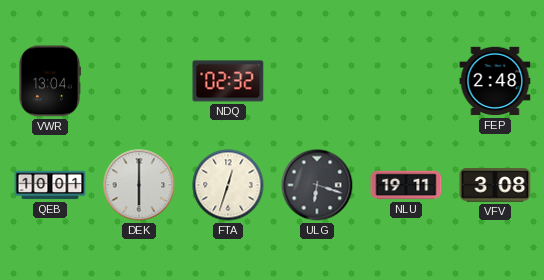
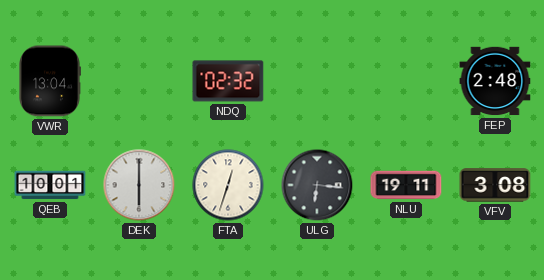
ULG: 6:18 -> 6:16 (317, 185)
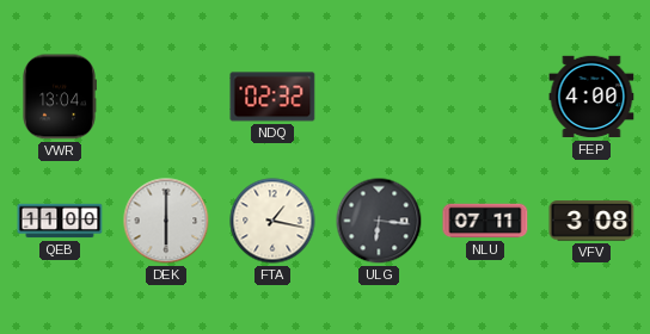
FEP: 2:48 -> 4:00 (591, 97)
QEB: 10:01 -> 11:00 (60, 221)
FTA: 12:33 -> 1:17 (272, 221)
NLU: 19:11 -> 07:11 (485, 221)
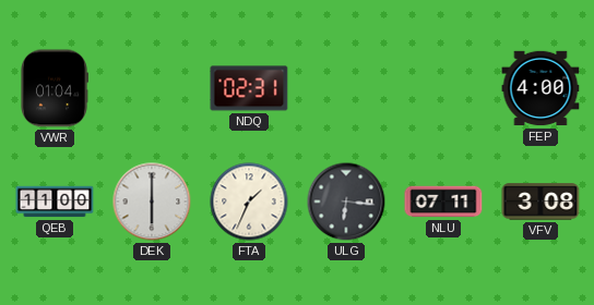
VWR: 13:04 -> 01:04 (55, 88)
NDQ: 02:32 -> 02:31 (249, 88)
FTA: 1:17 -> 1:34 (249, 202)
